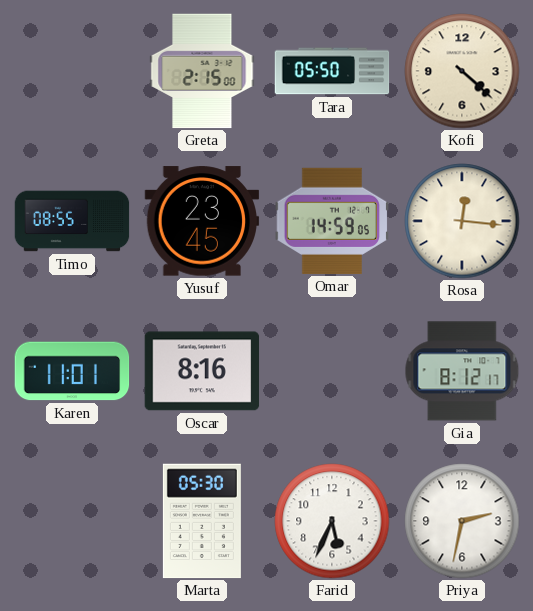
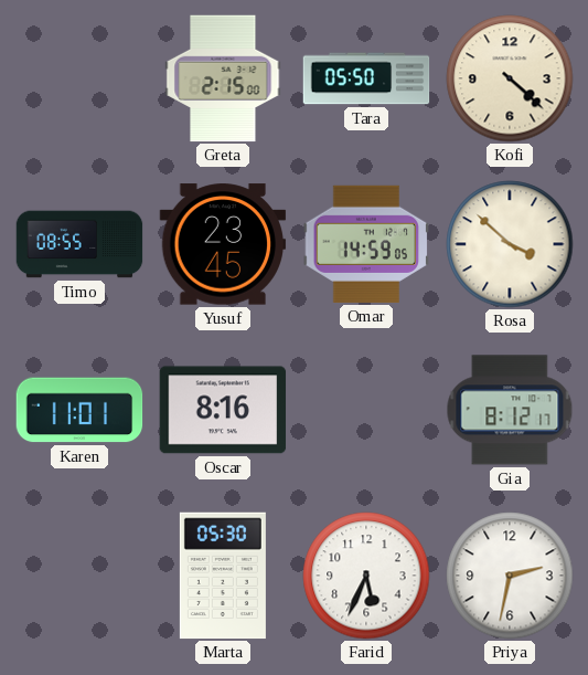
Rosa: 12:16 -> 3:52 (510, 244)
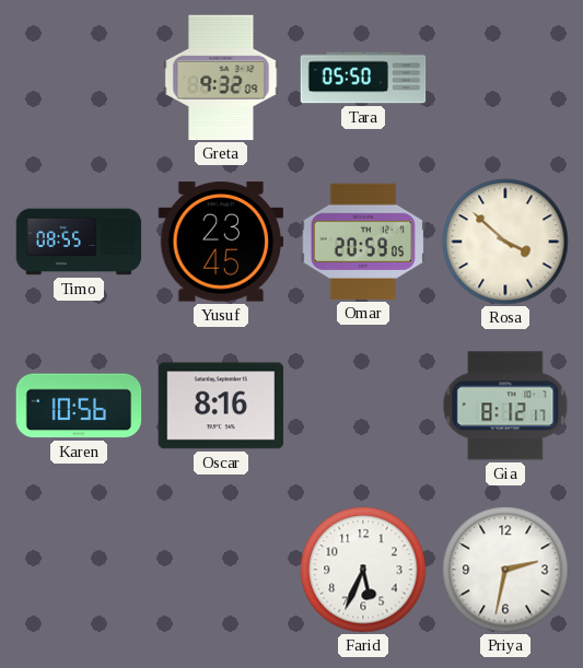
Greta: 2:15 -> 9:32 (221, 78)
Kofi: 4:22 -> none (510, 78)
Omar: 14:59 -> 20:59 (363, 242)
Karen: 11:01 -> 10:56 (79, 406)
Marta: 05:30 -> none (223, 576)
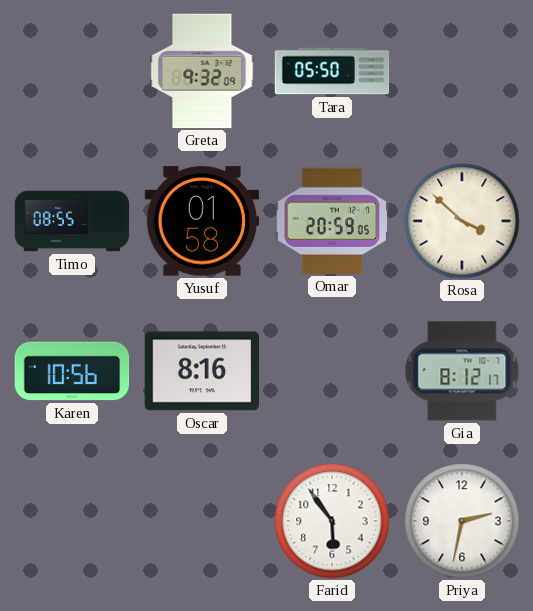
Yusuf: 23:45 -> 01:58 (202, 221)
Farid: 5:34 -> 5:54 (332, 521)
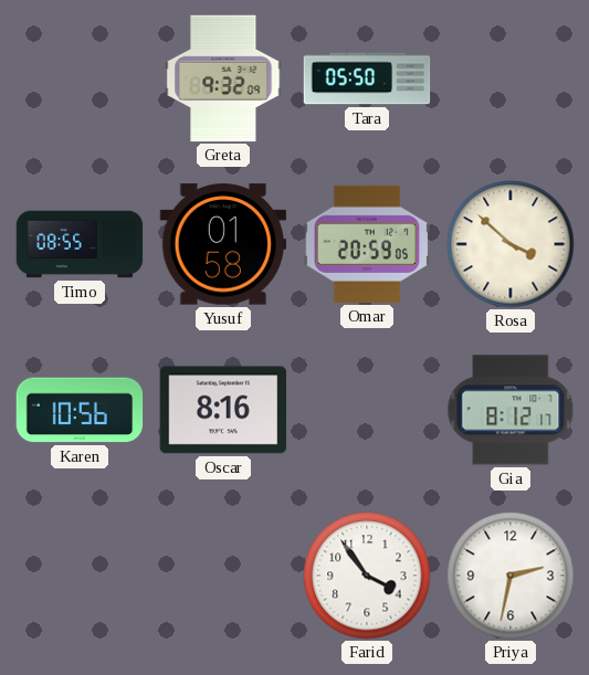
Farid: 5:54 -> 3:54 (367, 576)
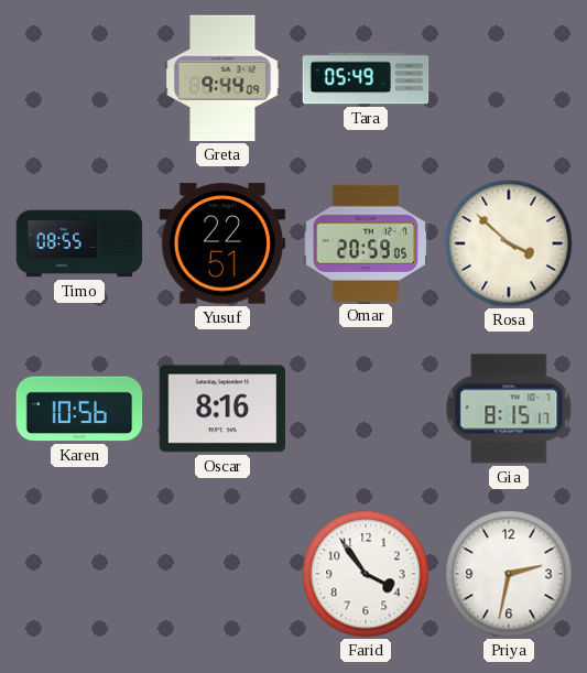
Greta: 9:32 -> 9:44 (222, 78)
Tara: 05:50 -> 05:49 (366, 78)
Yusuf: 01:58 -> 22:51 (222, 243)
Gia: 8:12 -> 8:15 (509, 409)
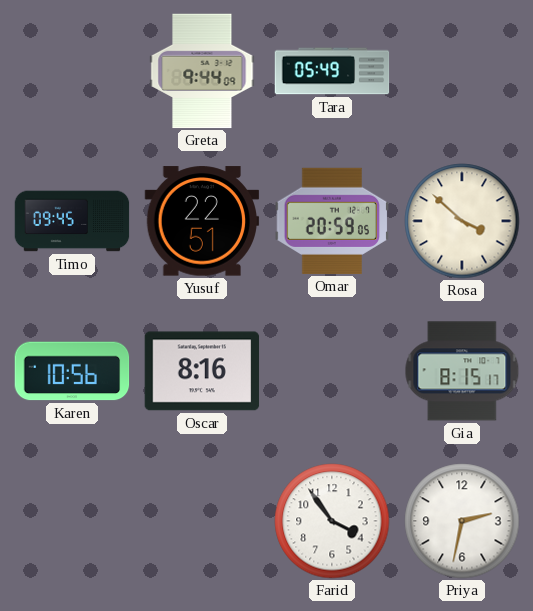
Timo: 08:55 -> 09:45 (72, 221)
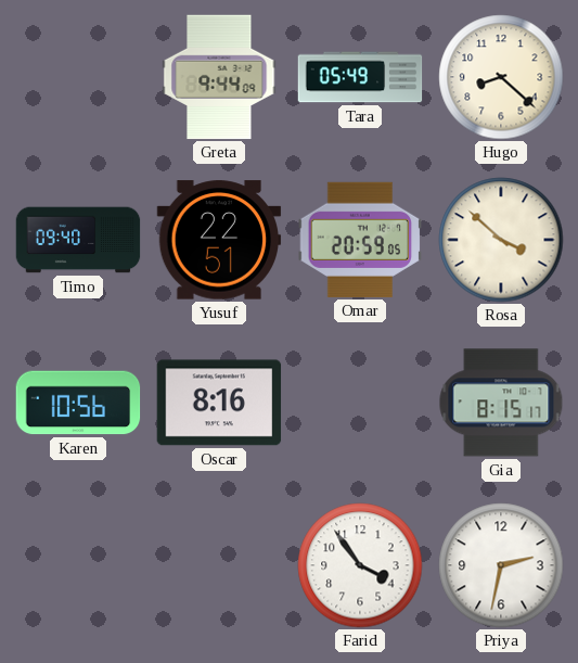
Hugo: none -> 8:22 (501, 77)
Timo: 09:45 -> 09:40 (78, 240)
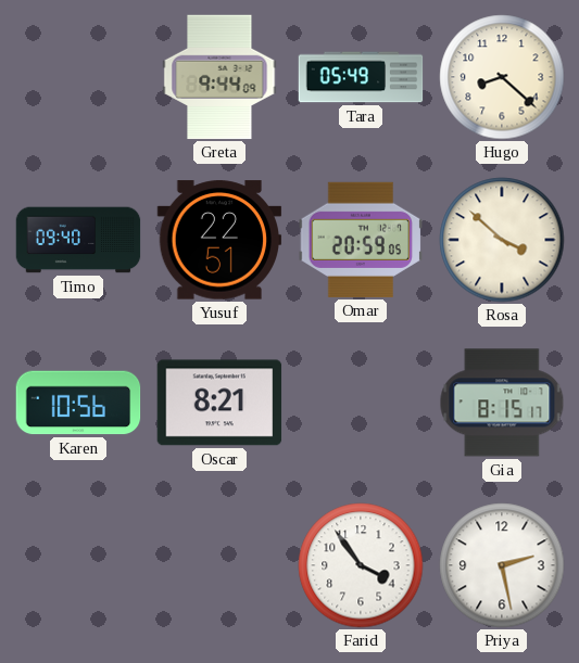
Oscar: 8:16 -> 8:21 (219, 403)
Priya: 2:32 -> 2:28 (502, 565)
